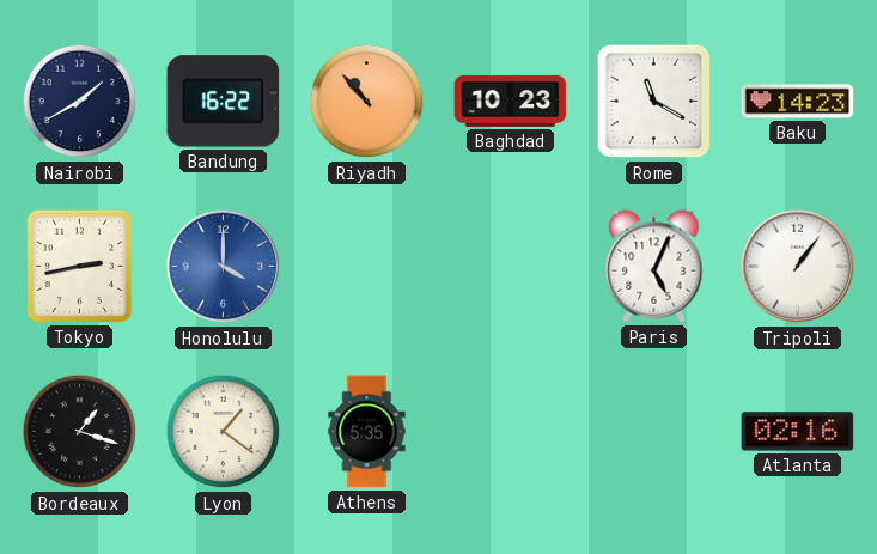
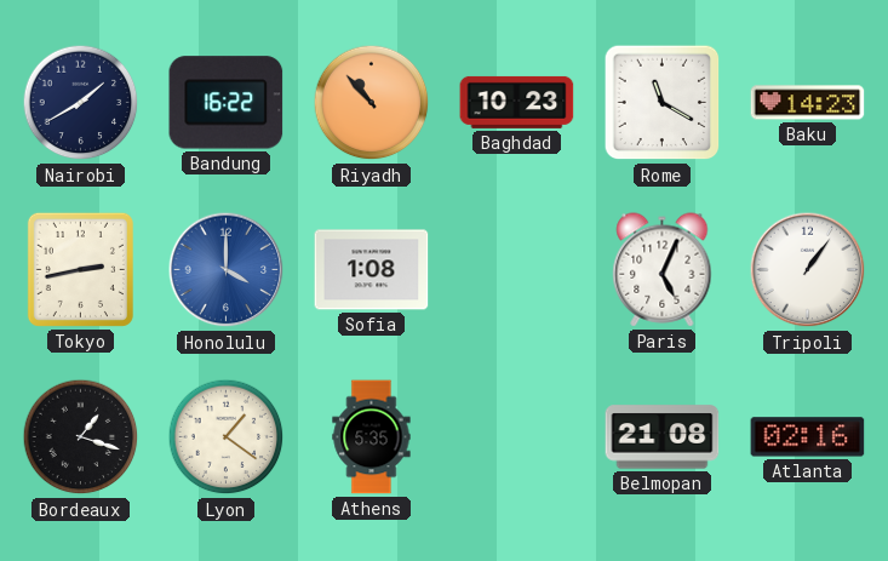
Sofia: none -> 1:08 (372, 270)
Belmopan: none -> 21:08 (663, 437)
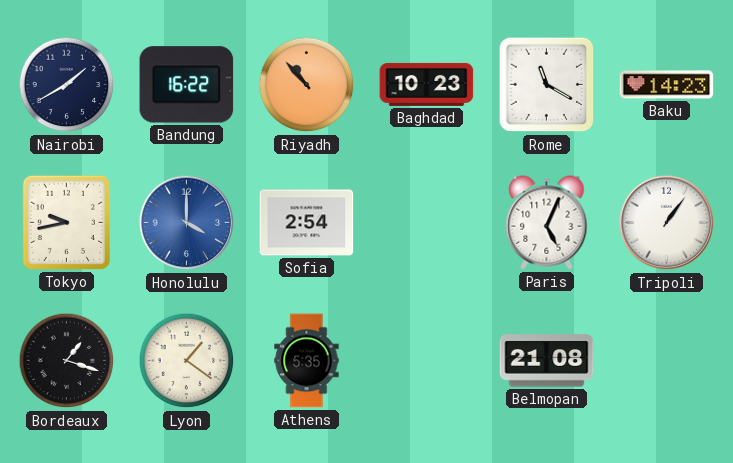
Tokyo: 2:43 -> 9:43 (66, 222)
Sofia: 1:08 -> 2:54 (307, 223)
Atlanta: 02:16 -> none (808, 437)
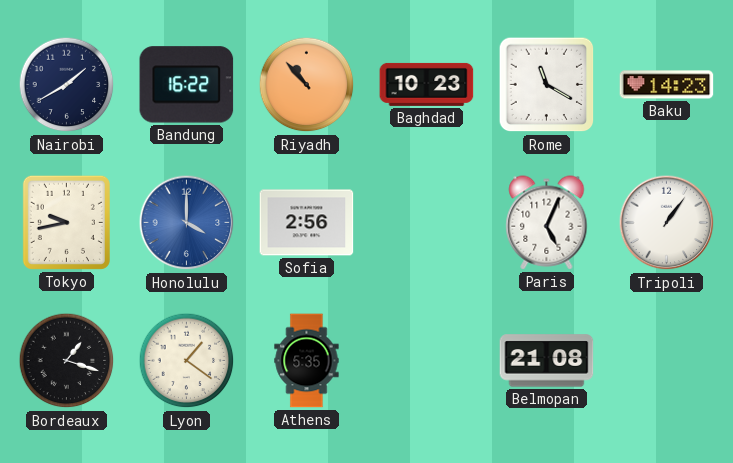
Sofia: 2:54 -> 2:56 (307, 223)
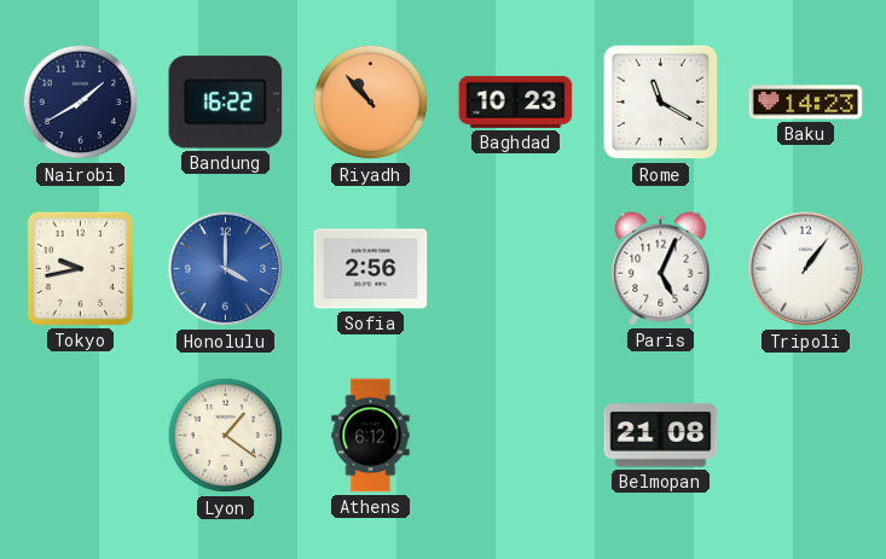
Bordeaux: 1:18 -> none (67, 361)
Athens: 5:35 -> 6:12 (371, 436)
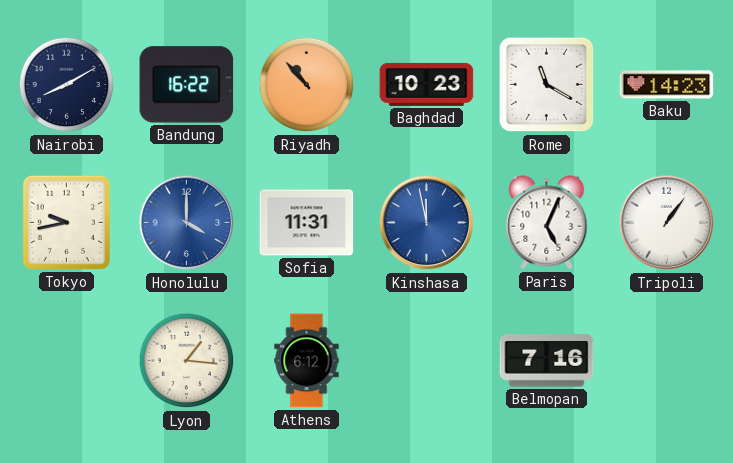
Nairobi: 1:40 -> 8:10 (67, 85)
Sofia: 2:56 -> 11:31 (307, 223)
Kinshasa: none -> 11:58 (427, 223)
Lyon: 1:21 -> 1:16 (187, 361)
Belmopan: 21:08 -> 7:16 (547, 361)
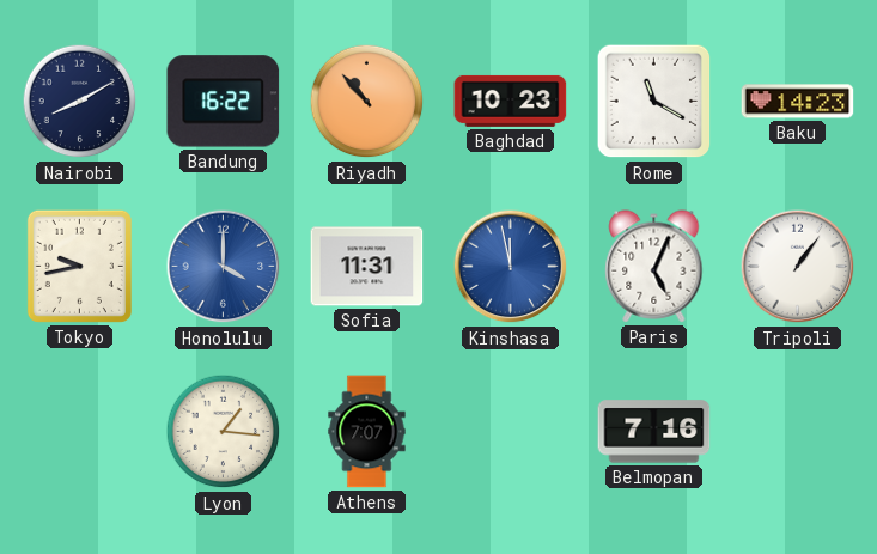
Athens: 6:12 -> 7:07 (367, 432)
